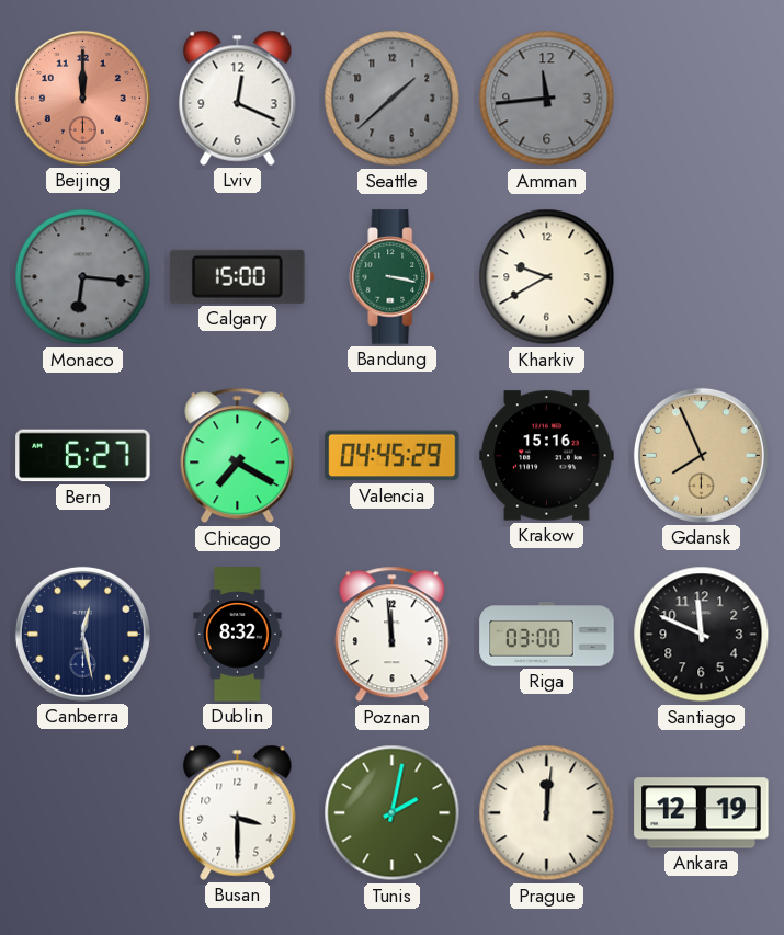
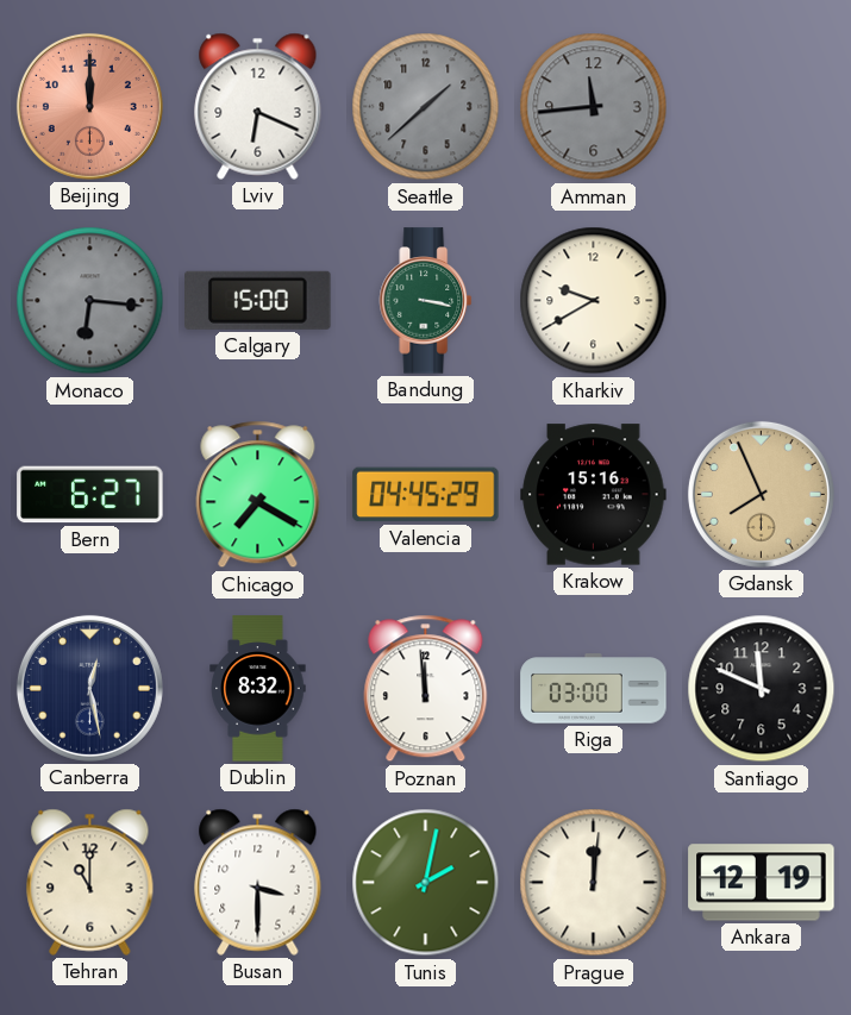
Lviv: 12:19 -> 6:19 (258, 106)
Tehran: none -> 11:00 (90, 882)
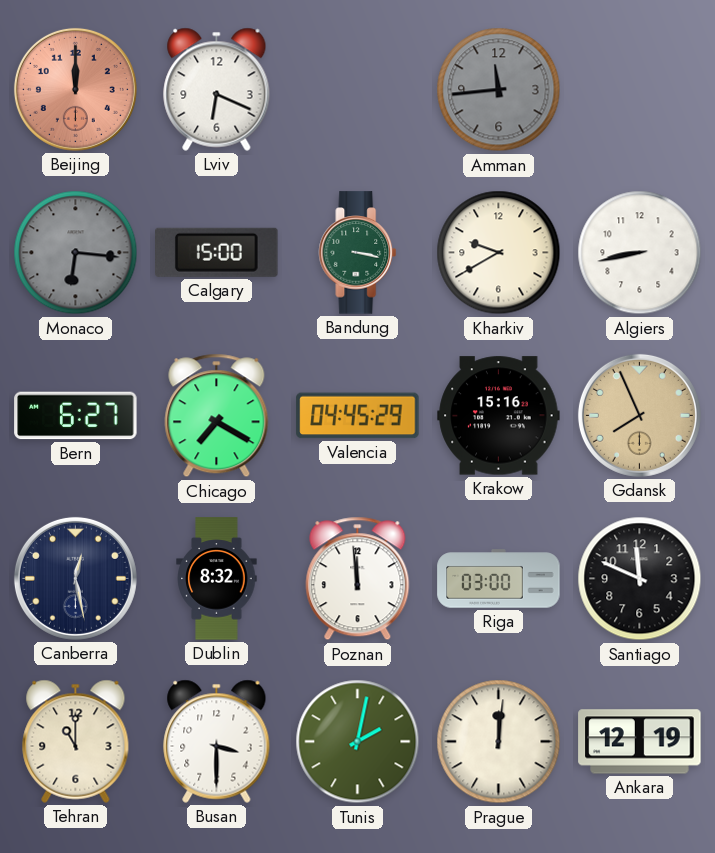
Seattle: 1:38 -> none (426, 107)
Algiers: none -> 8:43 (640, 253)
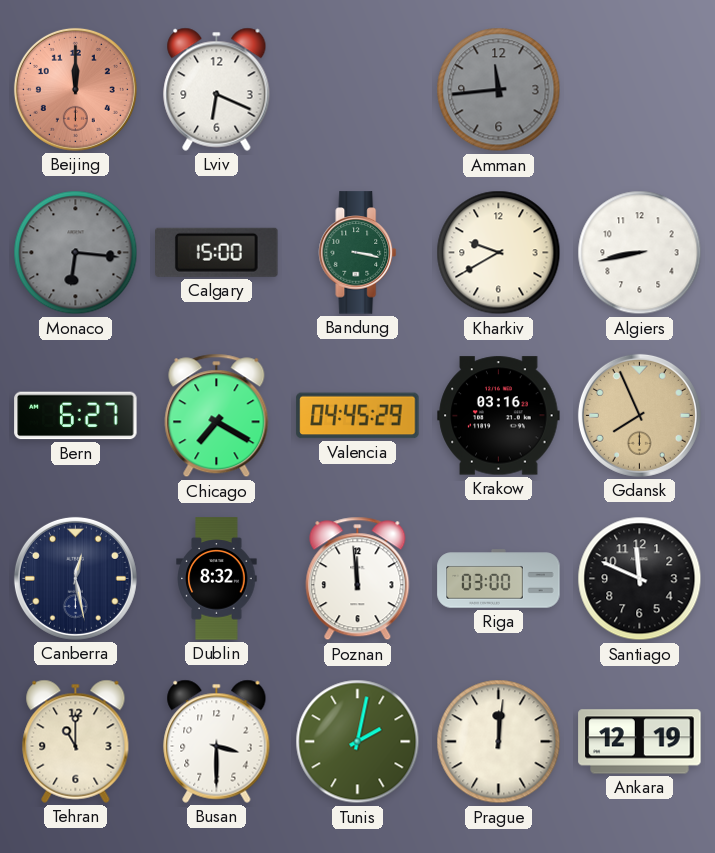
Krakow: 15:16 -> 03:16 (499, 416)
